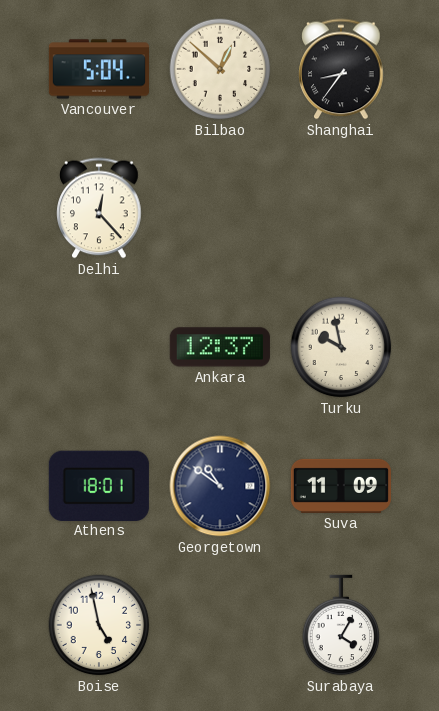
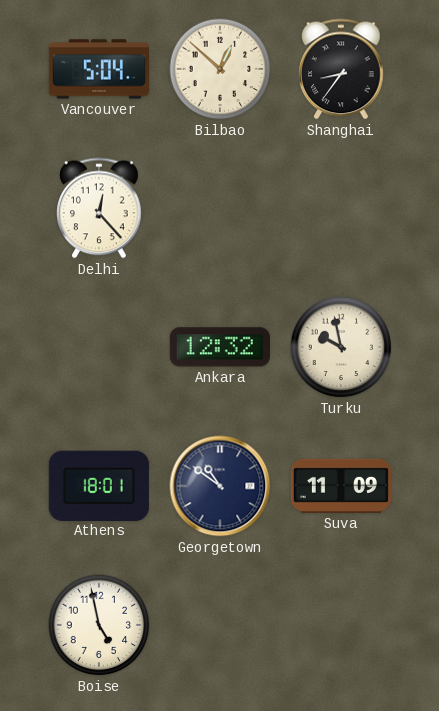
Ankara: 12:37 -> 12:32 (220, 347)
Surabaya: 4:05 -> none (341, 625)
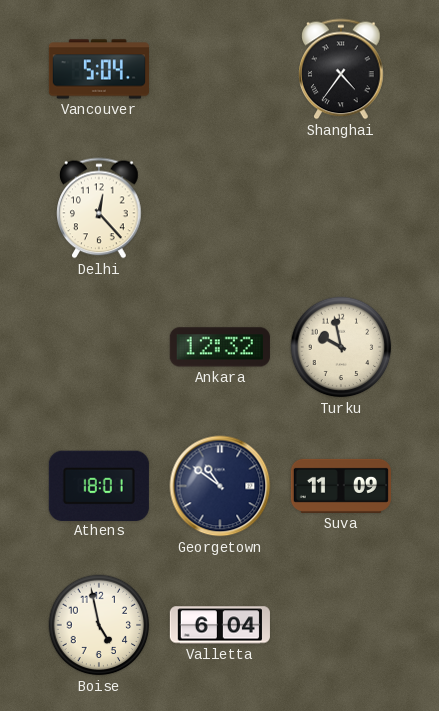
Bilbao: 12:52 -> none (220, 69)
Shanghai: 8:36 -> 4:36 (341, 69)
Valletta: none -> 6:04 (220, 625)
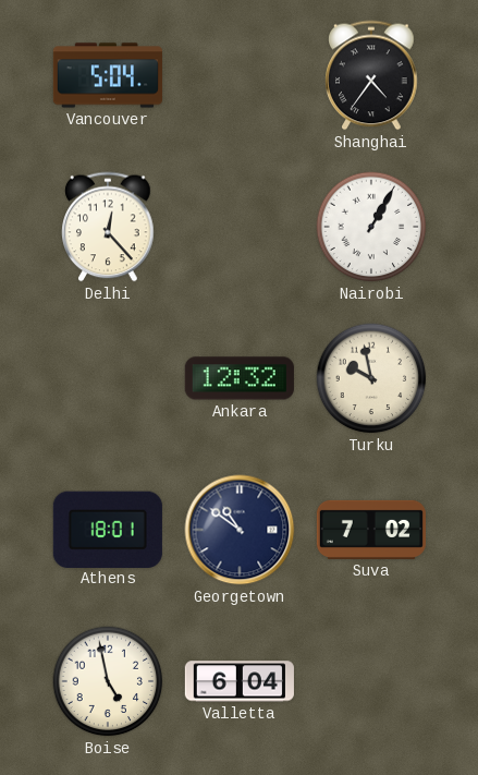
Nairobi: none -> 1:05 (371, 227)
Suva: 11:09 -> 7:02 (371, 530)
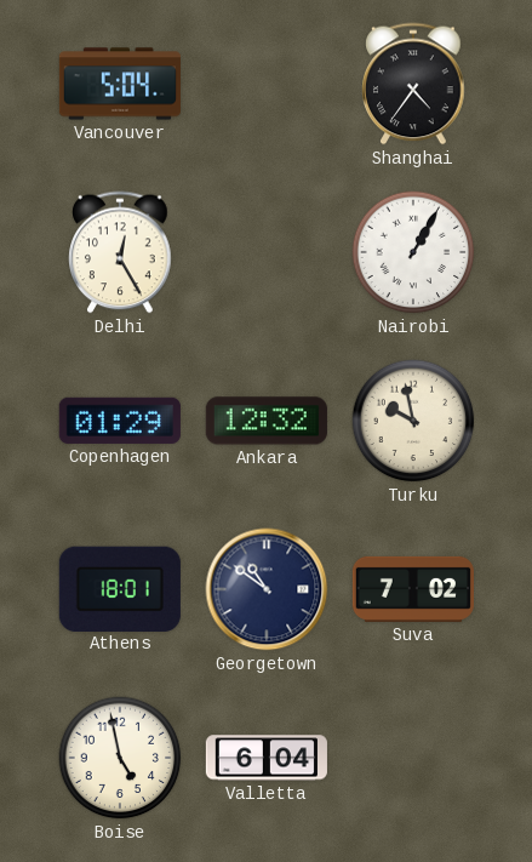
Delhi: 12:23 -> 12:25 (120, 252)
Copenhagen: none -> 01:29 (120, 421)
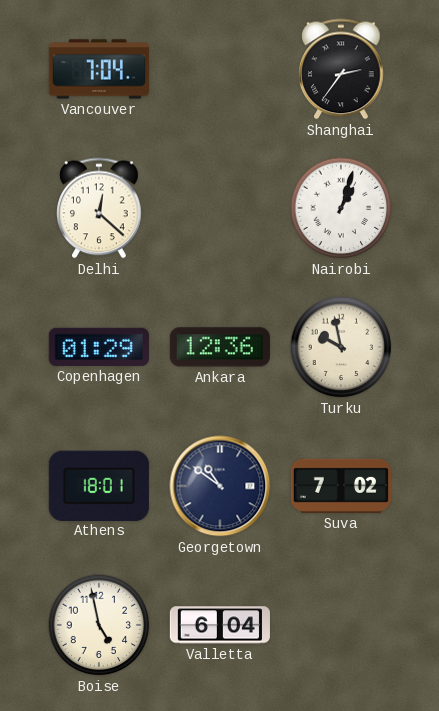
Vancouver: 5:04 -> 7:04 (99, 69)
Shanghai: 4:36 -> 2:36 (341, 69)
Delhi: 12:25 -> 12:22 (99, 208)
Nairobi: 1:05 -> 1:03 (341, 208)
Ankara: 12:32 -> 12:36 (220, 347)
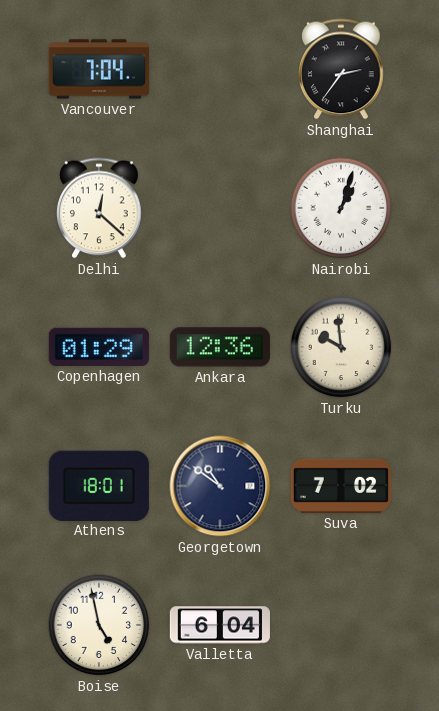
Turku: 9:58 -> 9:59 (341, 347)
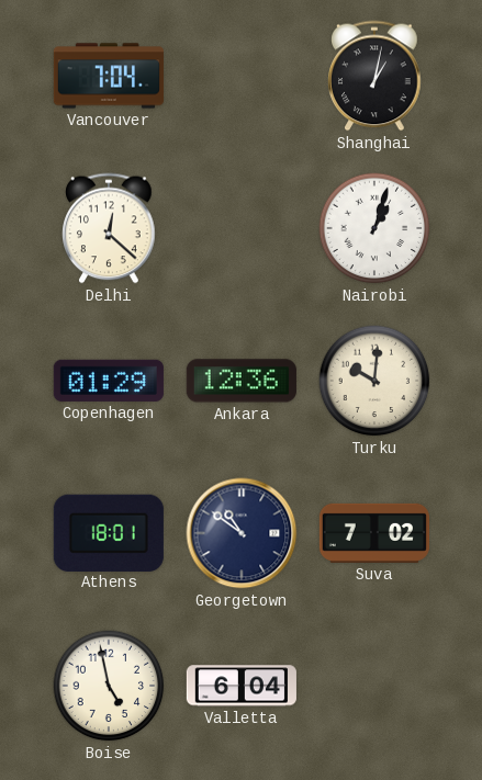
Shanghai: 2:36 -> 1:02 (374, 76)
Turku: 9:59 -> 10:01 (374, 381)
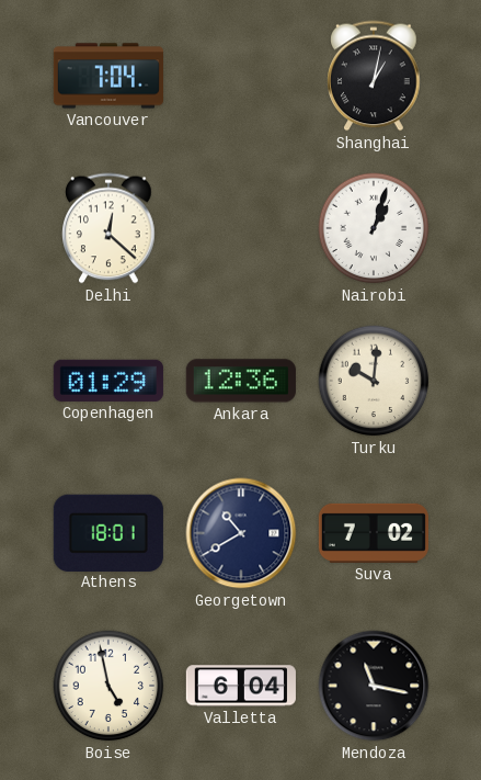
Georgetown: 10:51 -> 10:40 (241, 533)
Mendoza: none -> 11:17 (374, 686)
